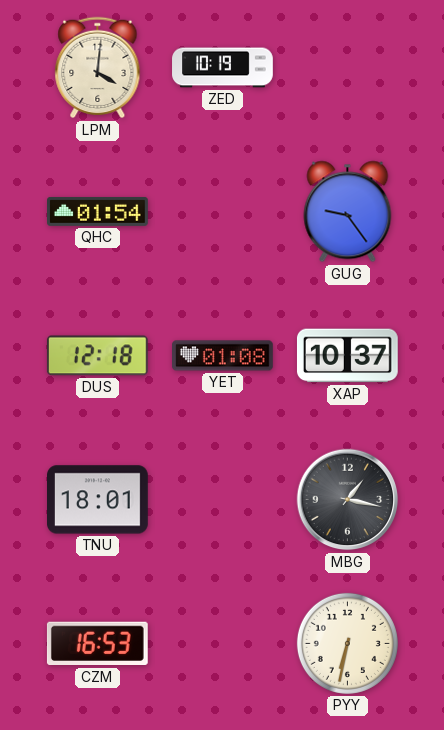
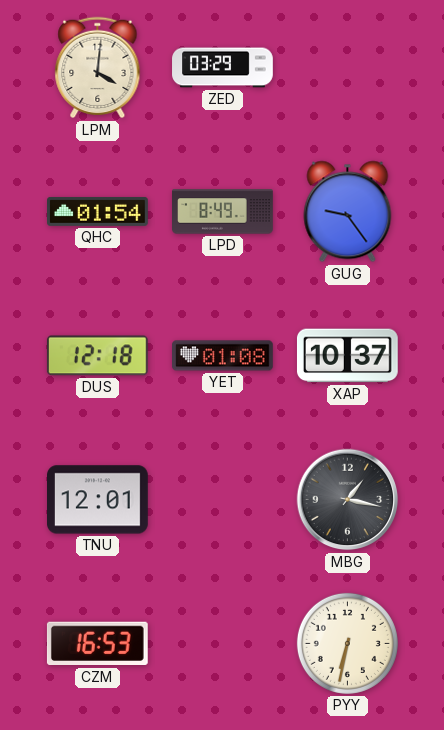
ZED: 10:19 -> 03:29 (223, 68)
LPD: none -> 8:49 (223, 212)
TNU: 18:01 -> 12:01 (98, 500)
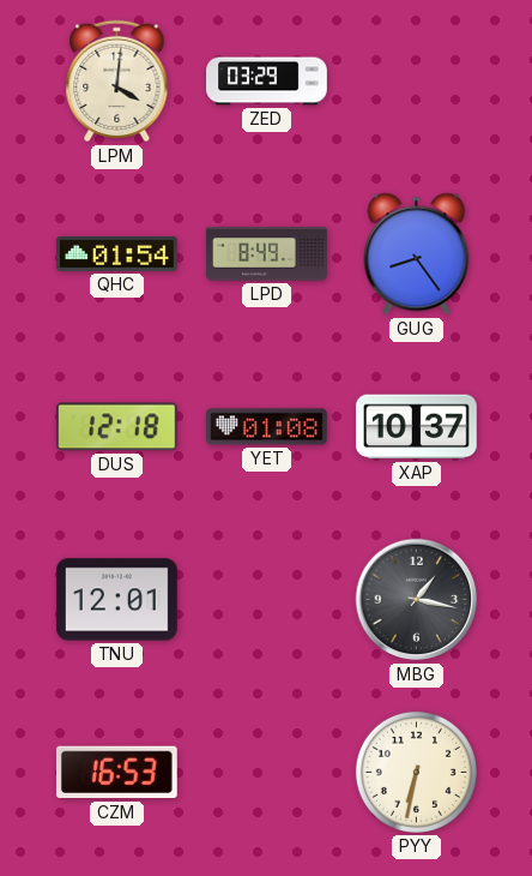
GUG: 9:24 -> 8:24 (417, 254)
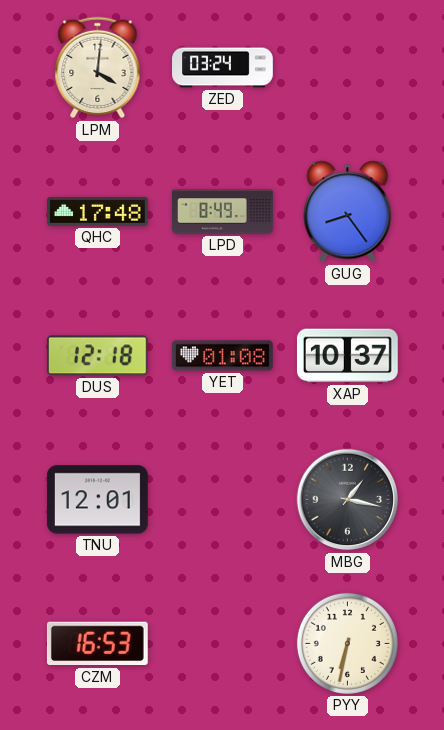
ZED: 03:29 -> 03:24 (223, 68)
QHC: 01:54 -> 17:48 (98, 211)
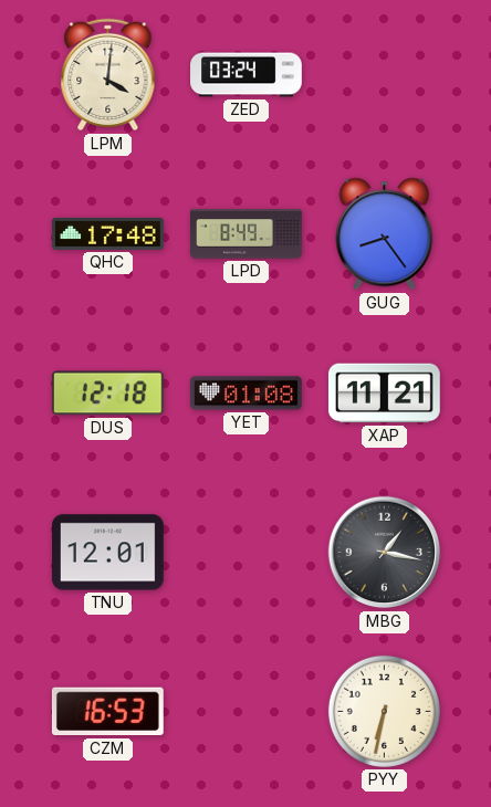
XAP: 10:37 -> 11:21 (384, 394)
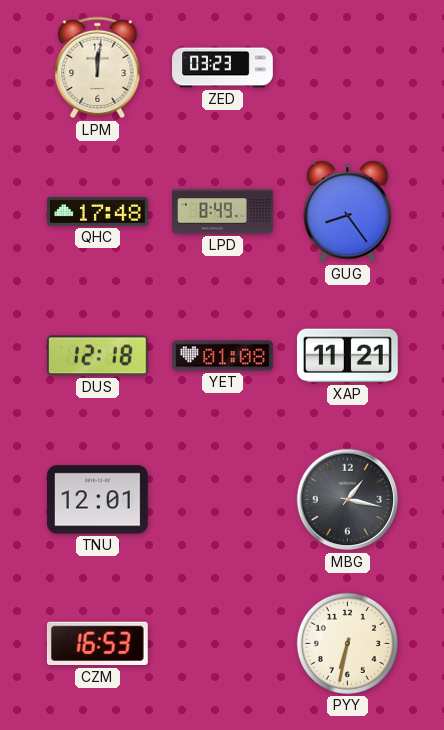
LPM: 4:01 -> 12:01 (98, 68)
ZED: 03:24 -> 03:23 (223, 68)
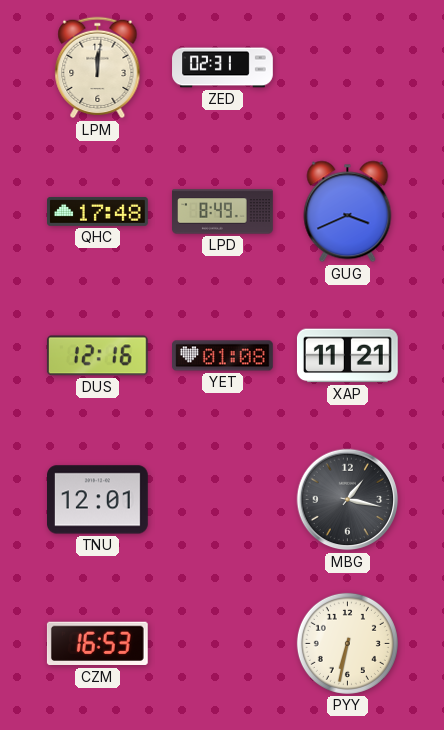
ZED: 03:23 -> 02:31 (223, 68)
GUG: 8:24 -> 3:41 (348, 212)
DUS: 12:18 -> 12:16 (97, 356)
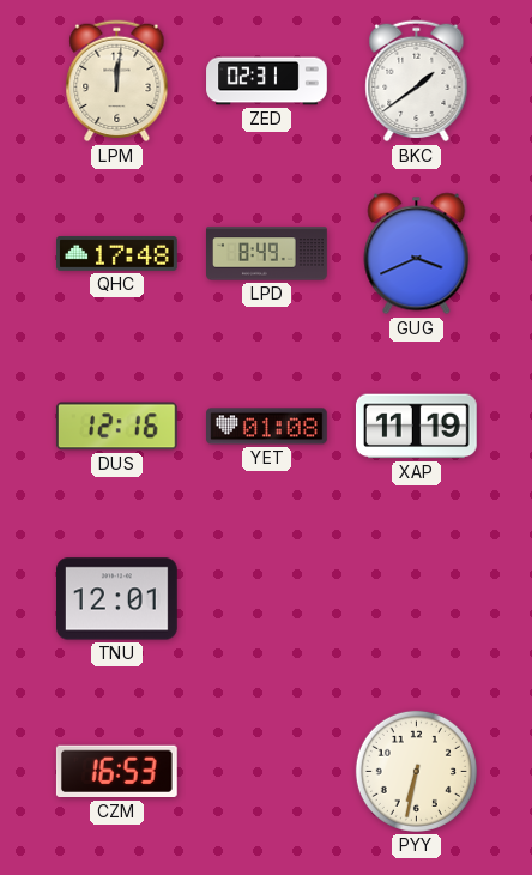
BKC: none -> 1:39 (417, 82)
XAP: 11:21 -> 11:19 (416, 427)
MBG: 1:17 -> none (348, 500)
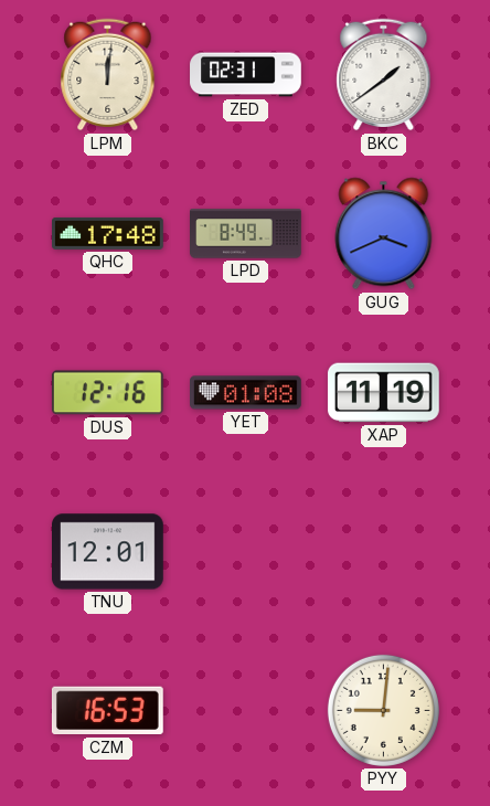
PYY: 6:32 -> 9:01 (383, 710)
